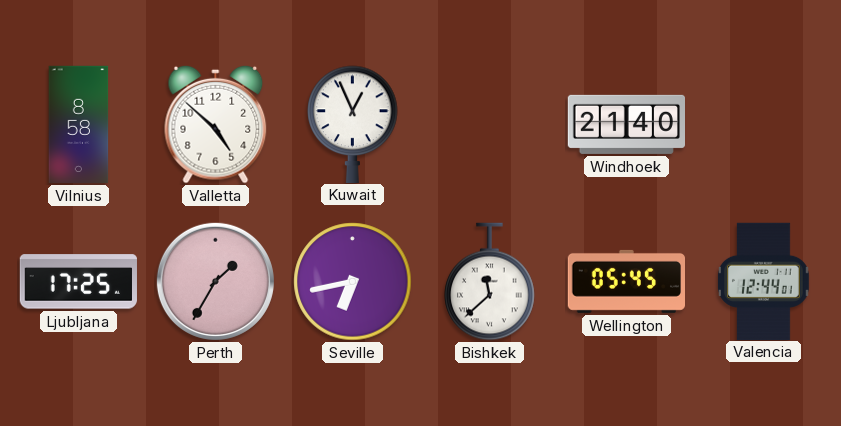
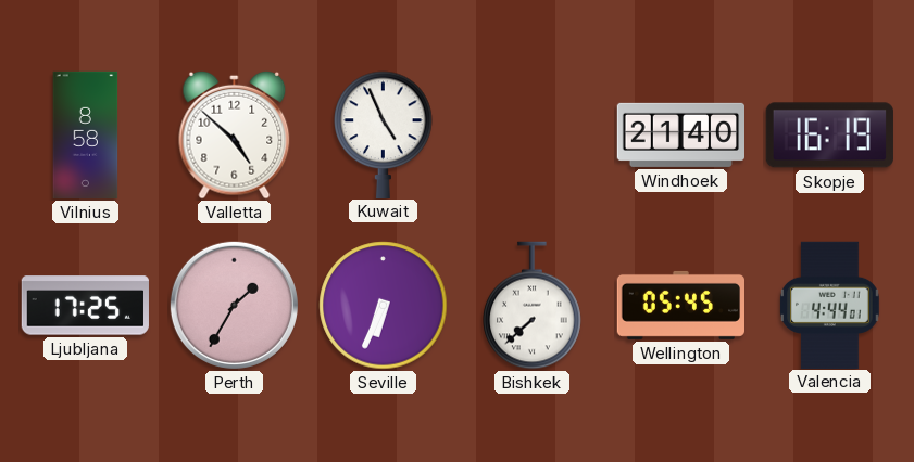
Kuwait: 12:56 -> 4:56 (384, 134)
Skopje: none -> 16:19 (829, 136)
Seville: 6:43 -> 6:34 (384, 306)
Bishkek: 11:38 -> 7:38 (533, 306)
Valencia: 12:44 -> 4:44 (830, 305)
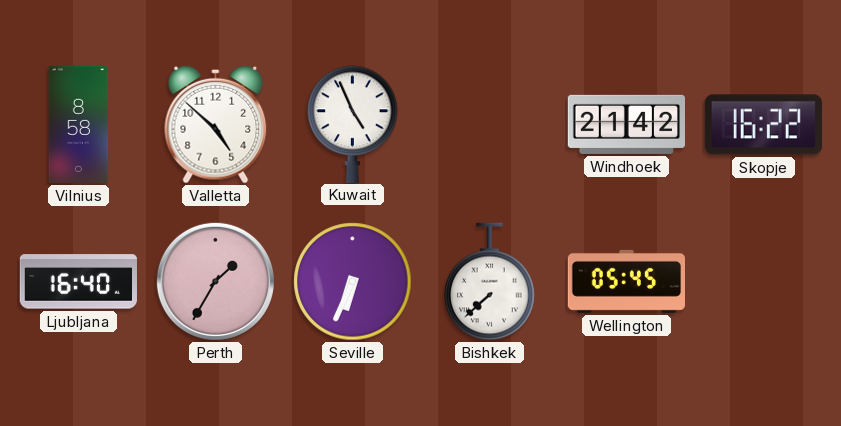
Windhoek: 21:40 -> 21:42 (626, 124)
Skopje: 16:19 -> 16:22 (763, 125)
Ljubljana: 17:25 -> 16:40 (78, 282)
Valencia: 4:44 -> none (830, 305)
